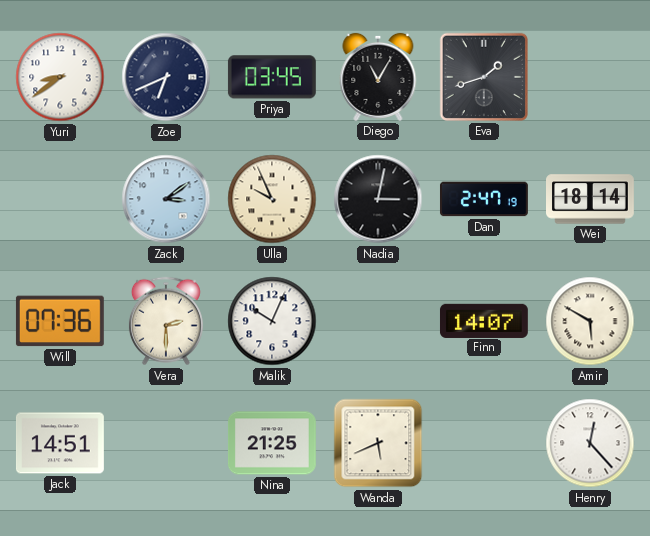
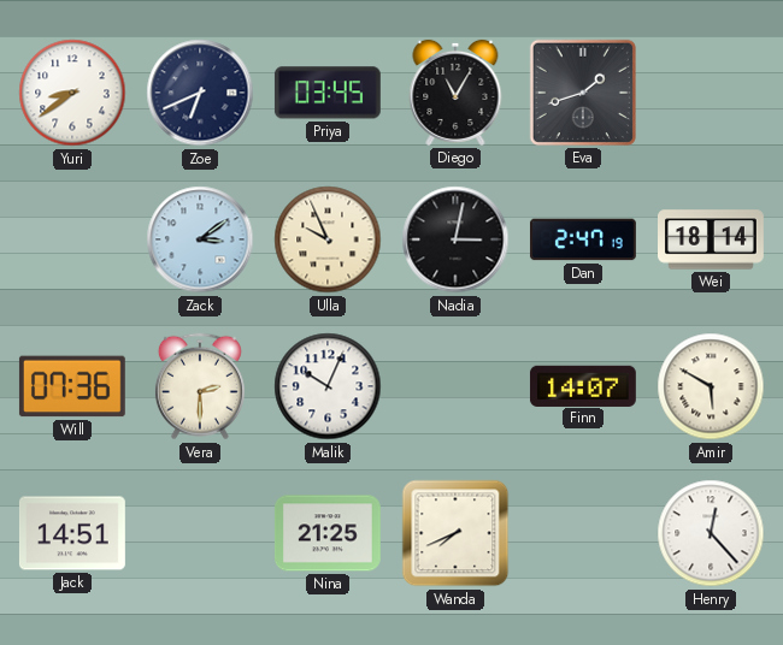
Wanda: 5:41 -> 7:41 (455, 533)
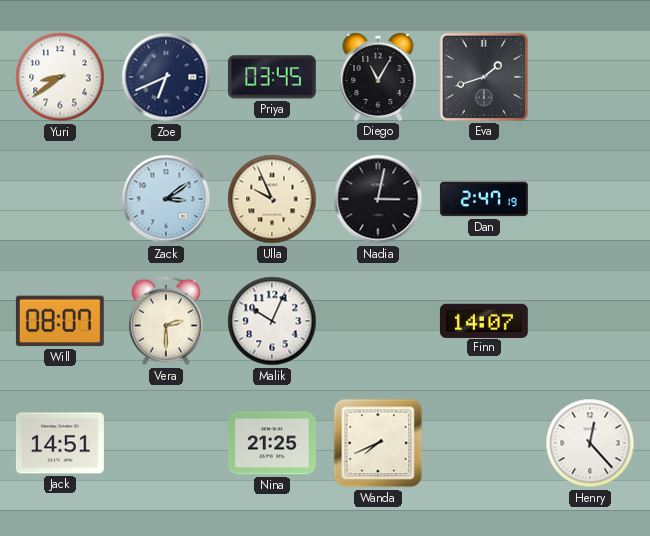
Wei: 18:14 -> none (712, 239)
Will: 07:36 -> 08:07 (60, 321)
Amir: 5:50 -> none (711, 386)
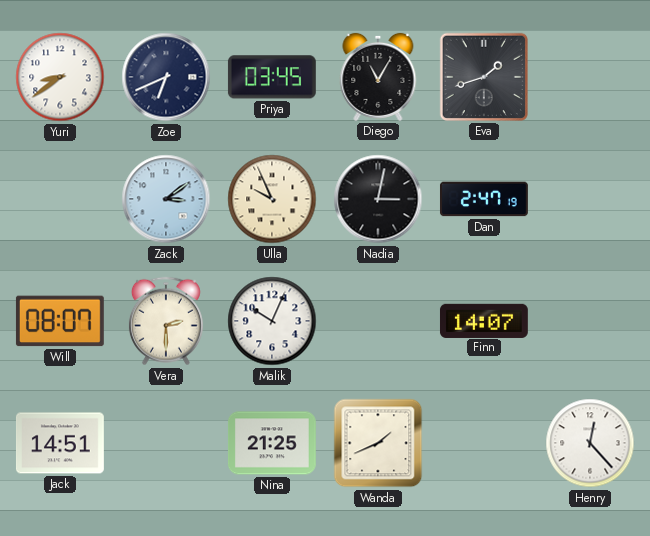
Wanda: 7:41 -> 1:41 (378, 443)
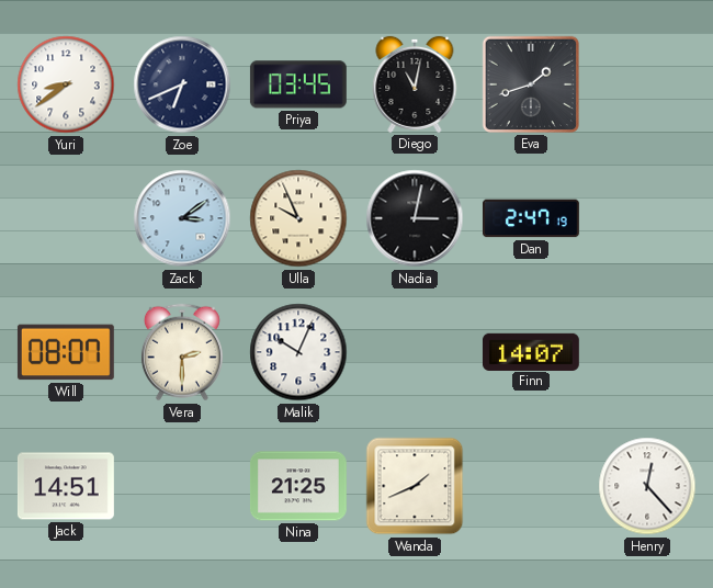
Diego: 11:05 -> 11:02 (415, 84)
